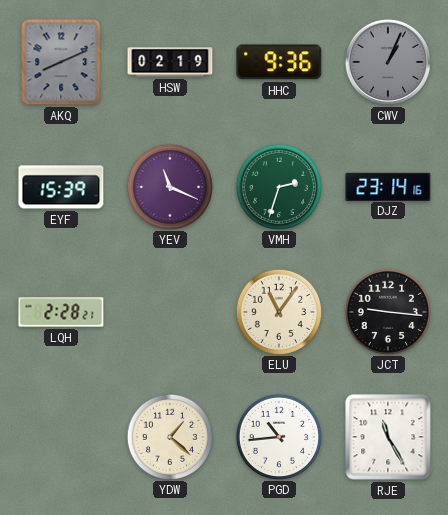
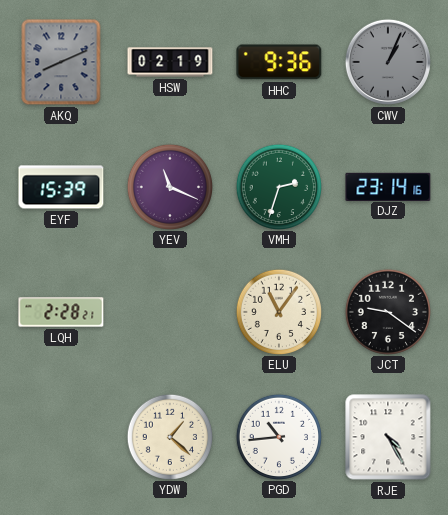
JCT: 9:16 -> 9:21 (387, 311)
RJE: 11:25 -> 4:25 (388, 437)
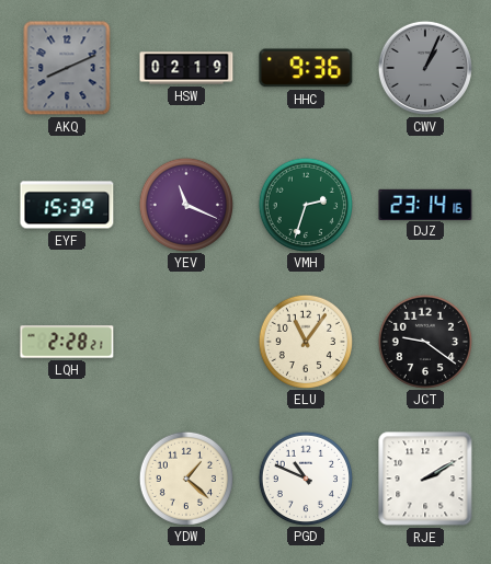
PGD: 10:44 -> 10:49 (305, 477)
RJE: 4:25 -> 2:10 (425, 479)
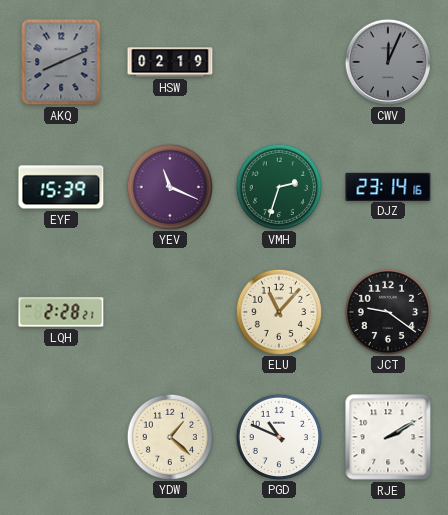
HHC: 9:36 -> none (306, 68)
CWV: 1:04 -> 12:04 (388, 62)
ELU: 11:06 -> 11:07 (278, 311)
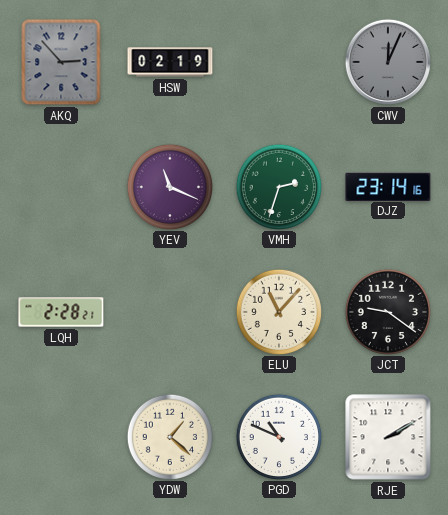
AKQ: 8:11 -> 2:53 (61, 62)
EYF: 15:39 -> none (61, 187)
